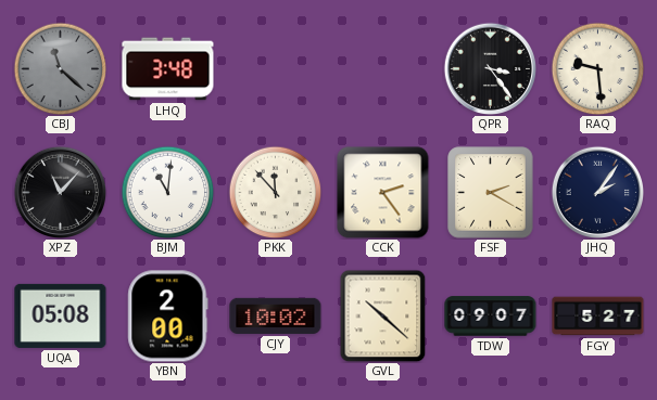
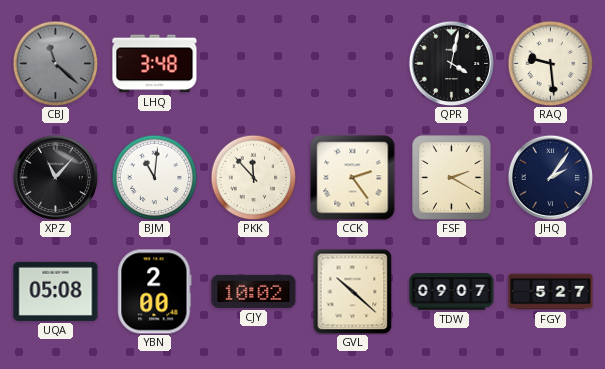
QPR: 3:24 -> 4:02 (451, 63)
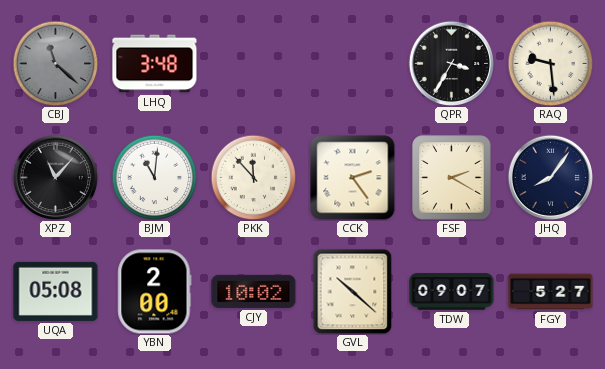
QPR: 4:02 -> 3:35 (451, 63)
JHQ: 2:06 -> 8:06 (550, 177)
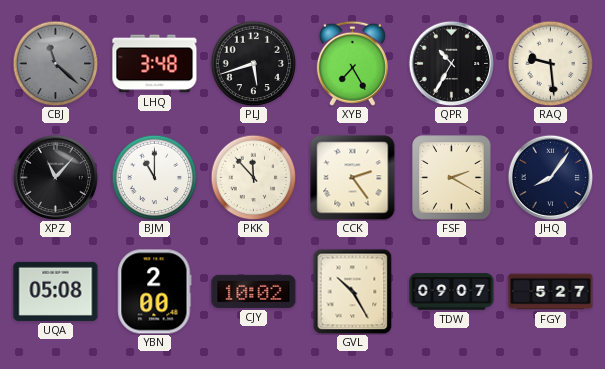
PLJ: none -> 5:42 (253, 63)
XYB: none -> 7:25 (352, 63)
QPR: 3:35 -> 10:35 (451, 63)
BJM: 11:01 -> 11:00 (154, 177)
GVL: 10:22 -> 10:25 (353, 291)
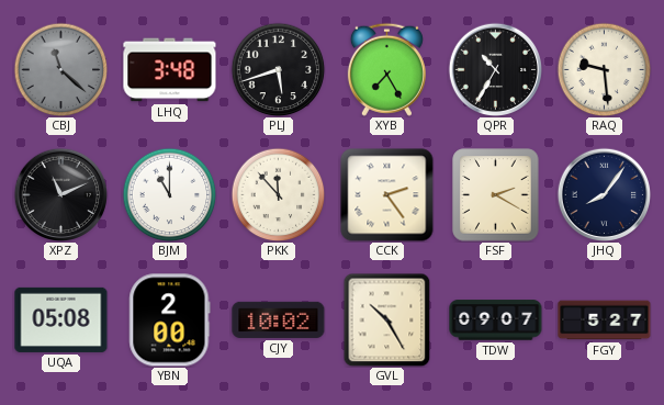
XPZ: 11:07 -> 11:11 (60, 194)
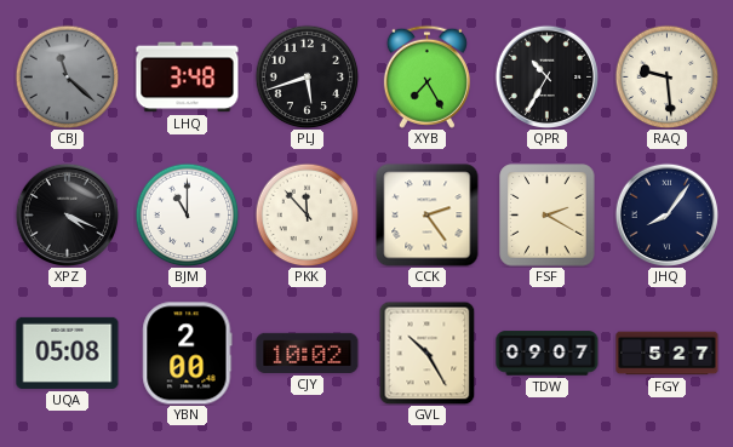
XPZ: 11:11 -> 4:19 (67, 214)
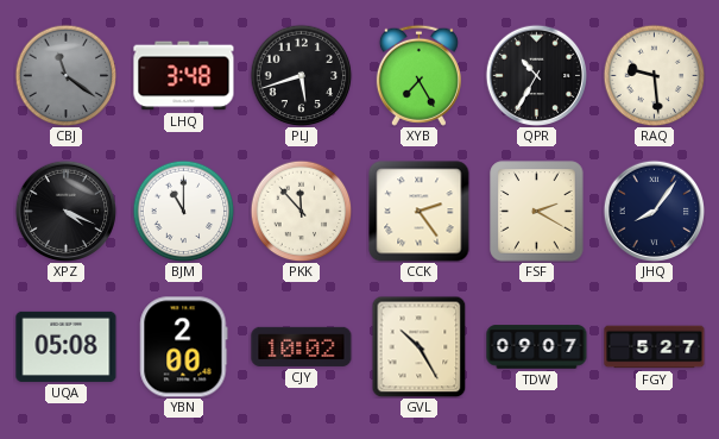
CBJ: 11:22 -> 11:21 (65, 75)
